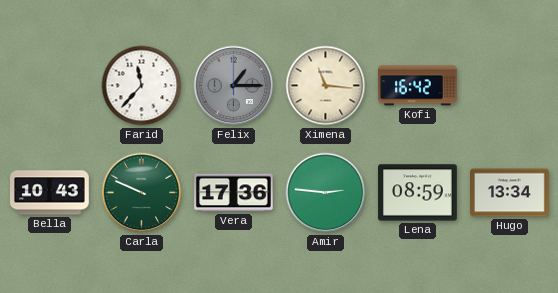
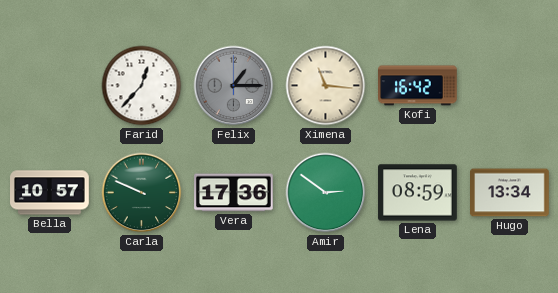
Farid: 11:37 -> 12:37 (142, 86)
Bella: 10:43 -> 10:57 (50, 193)
Amir: 2:46 -> 2:51 (326, 193)
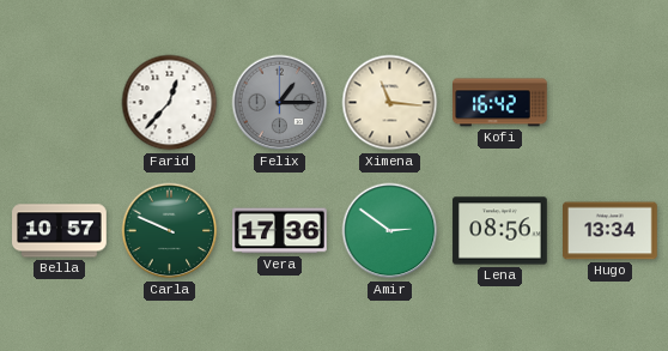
Lena: 08:59 -> 08:56 (500, 231)
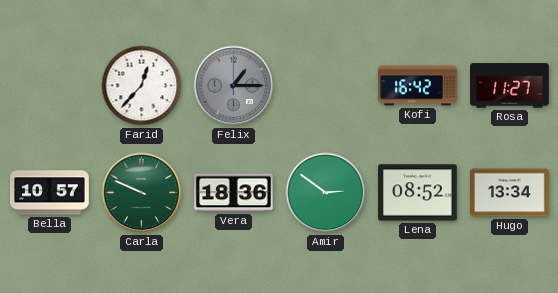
Ximena: 11:16 -> none (390, 103)
Rosa: none -> 11:27 (510, 86)
Vera: 17:36 -> 18:36 (234, 193)
Lena: 08:56 -> 08:52 (418, 193)
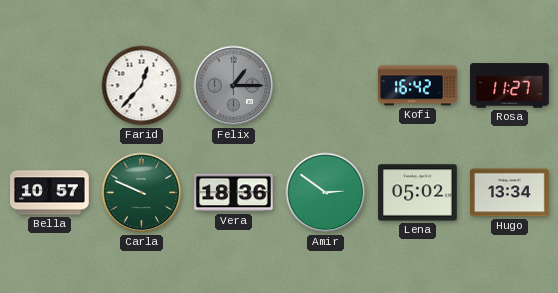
Lena: 08:52 -> 05:02 (418, 193)
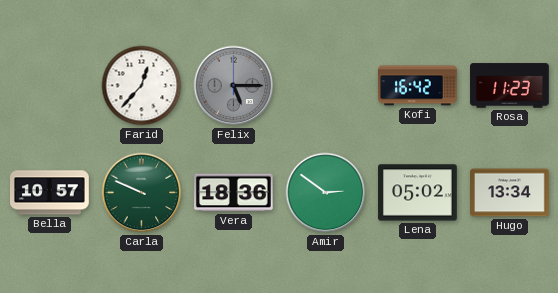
Felix: 1:15 -> 5:15 (234, 86)
Rosa: 11:27 -> 11:23 (510, 86)
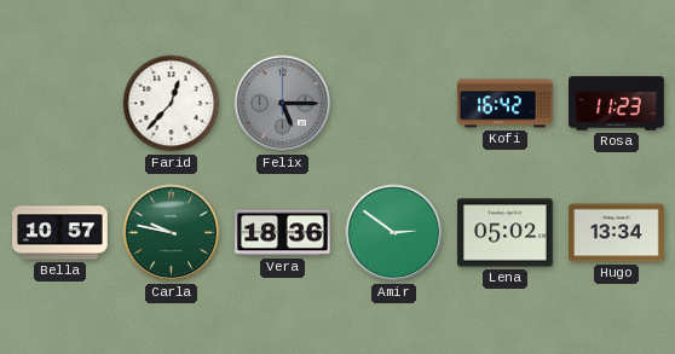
Carla: 9:49 -> 9:47 (172, 233)
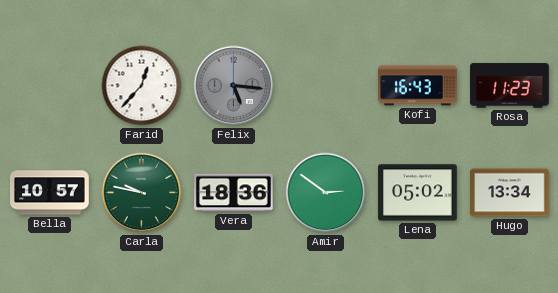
Felix: 5:15 -> 5:16 (234, 86)
Kofi: 16:42 -> 16:43 (418, 86)
